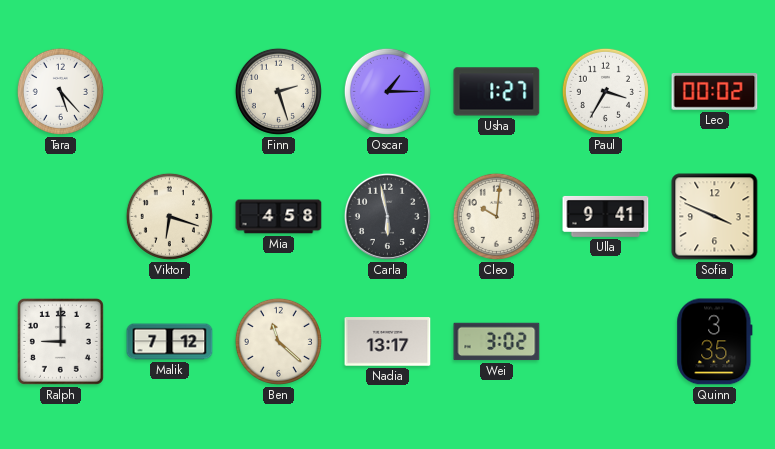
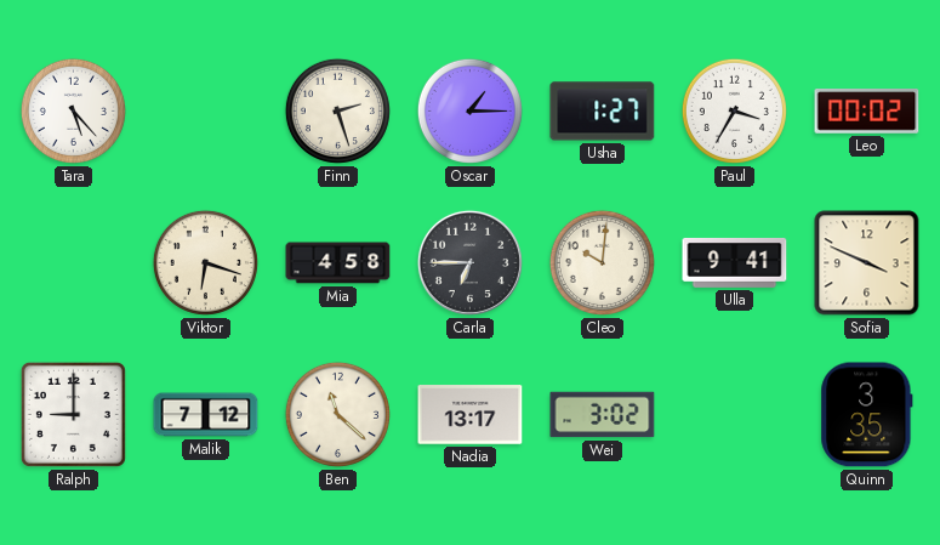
Carla: 5:58 -> 6:45 (469, 262)
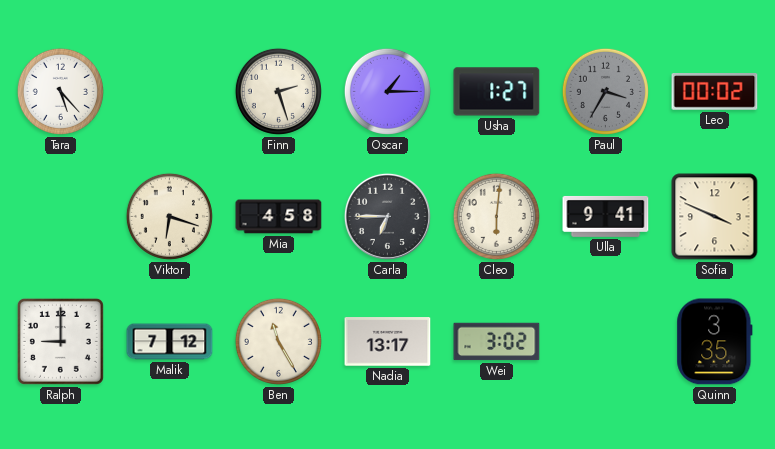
Paul dial: white -> grey (605, 91)
Cleo: 10:01 -> 6:01 (496, 216)
Ben: 11:22 -> 11:25 (278, 341)
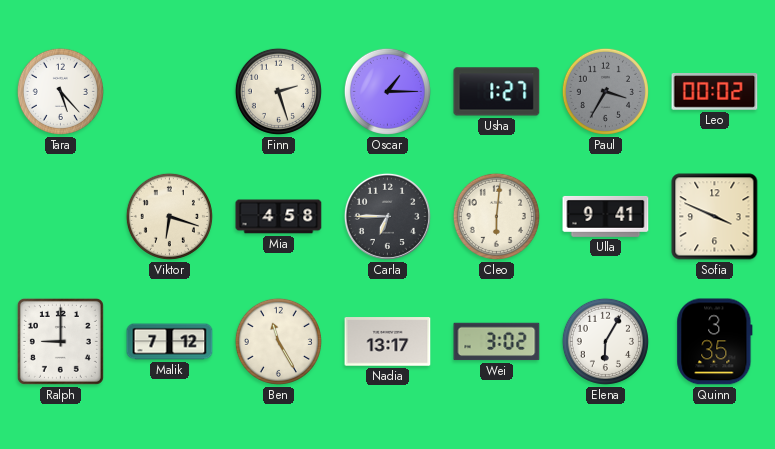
Elena: none -> 6:05 (605, 341)
